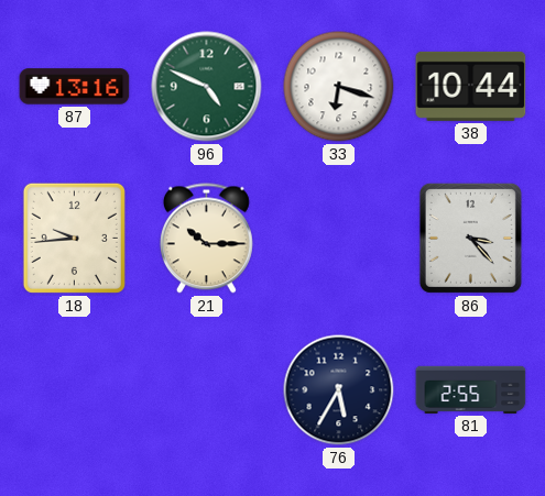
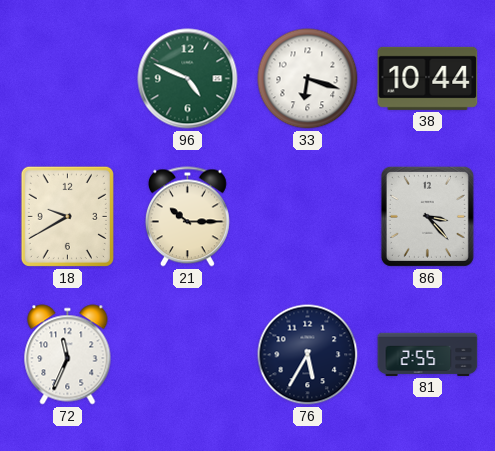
87: 13:16 -> none (75, 87)
18: 9:44 -> 9:40 (67, 216)
72: none -> 11:34 (68, 355)
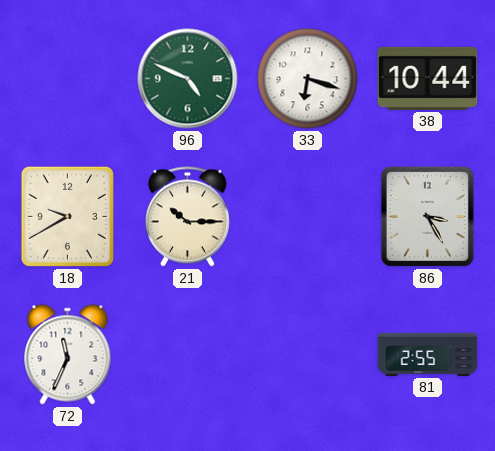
86: 3:23 -> 3:25 (427, 216)
76: 5:35 -> none (308, 355)
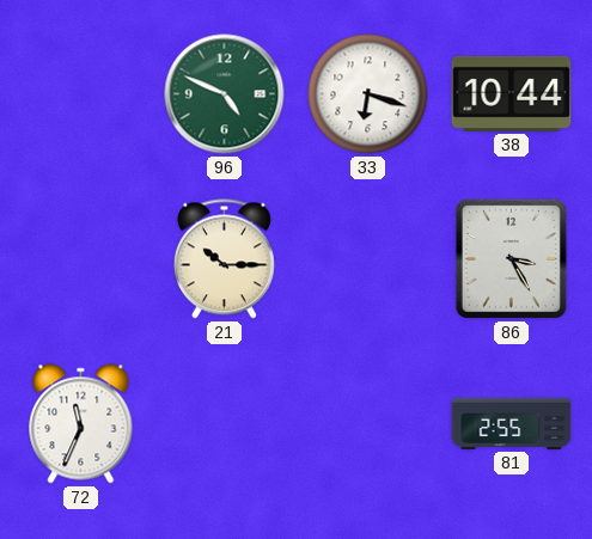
18: 9:40 -> none (67, 216)
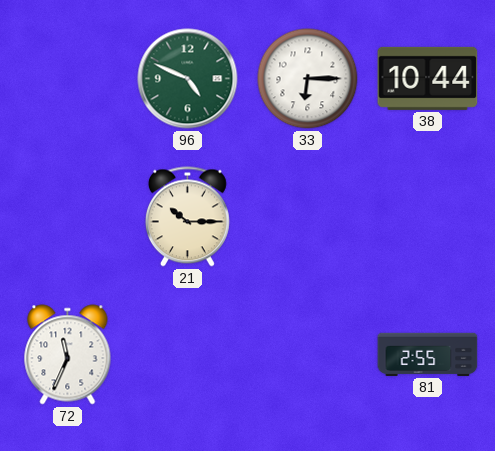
33: 6:18 -> 6:15 (308, 79)
86: 3:25 -> none (511, 258)
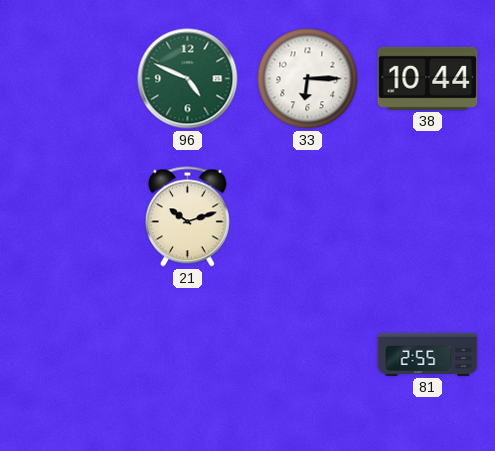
21: 10:15 -> 10:12 (187, 217)
72: 11:34 -> none (68, 355)
